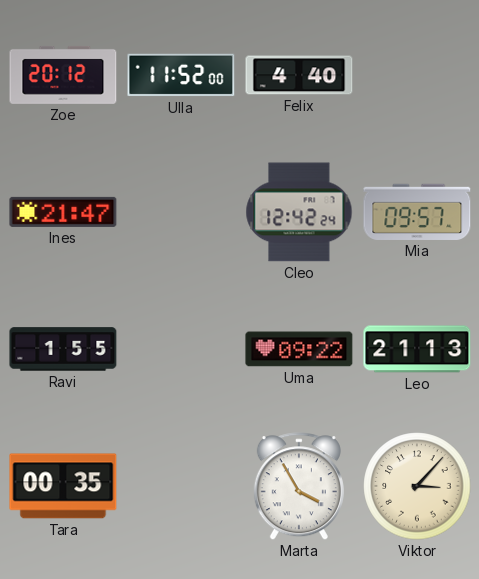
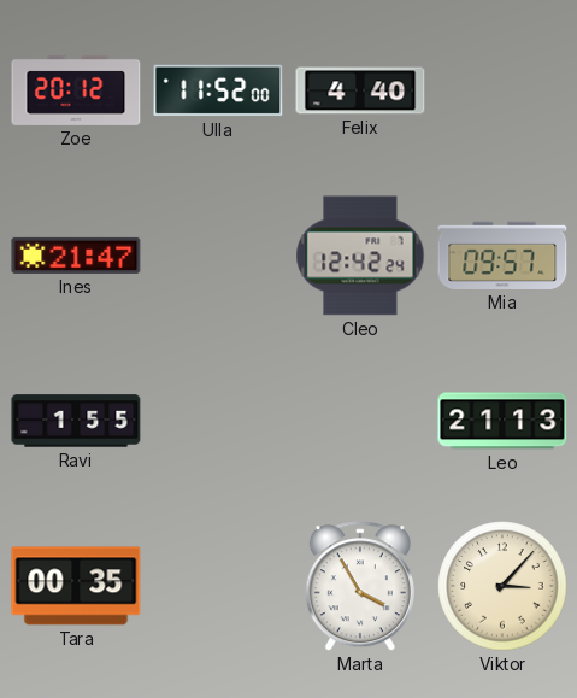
Uma: 09:22 -> none (299, 349)
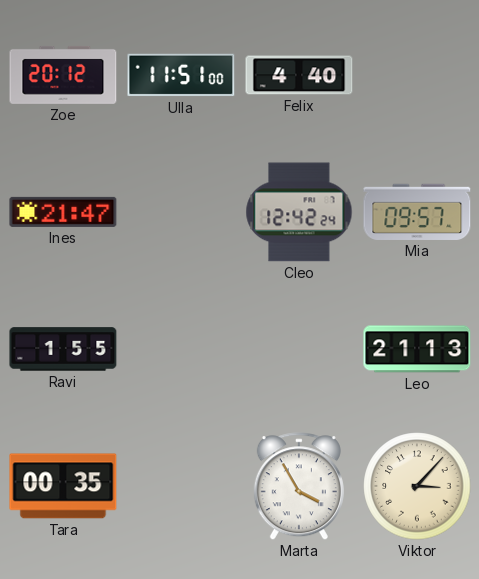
Ulla: 11:52 -> 11:51 (181, 75)
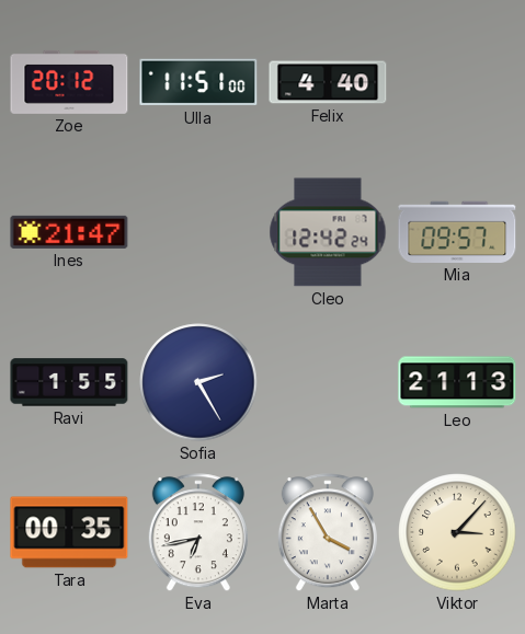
Sofia: none -> 2:25 (198, 382)
Eva: none -> 6:43 (198, 533)
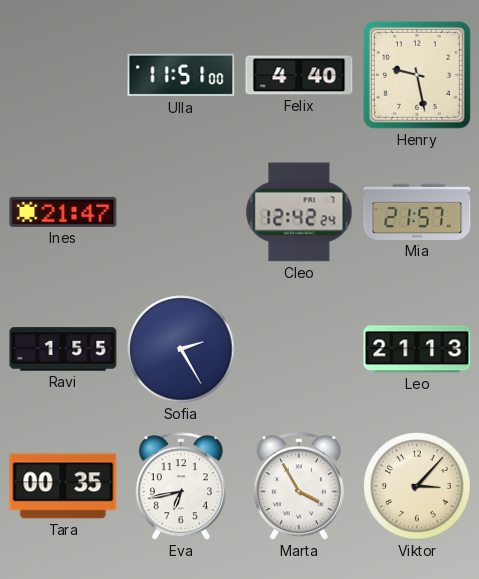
Zoe: 20:12 -> none (69, 82)
Henry: none -> 9:28 (417, 75)
Mia: 09:57 -> 21:57 (417, 212)
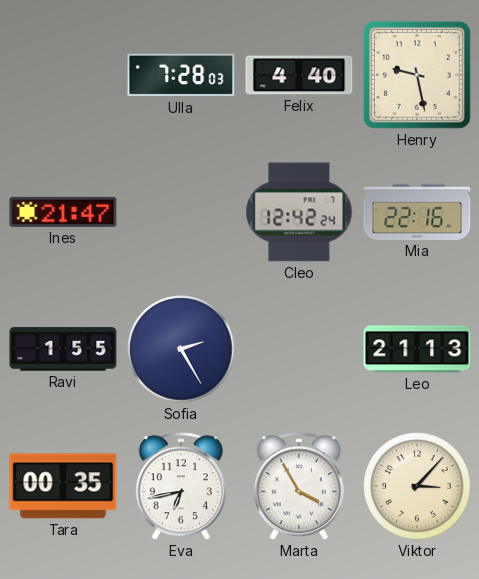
Ulla: 11:51 -> 7:28 (181, 75)
Mia: 21:57 -> 22:16 (417, 212)
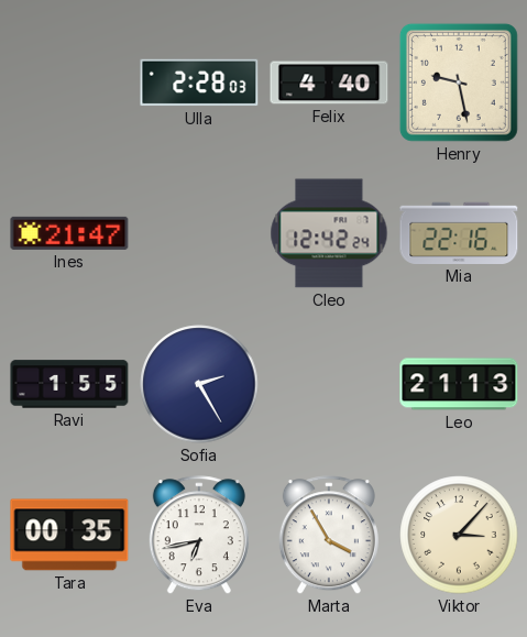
Ulla: 7:28 -> 2:28 (199, 83)
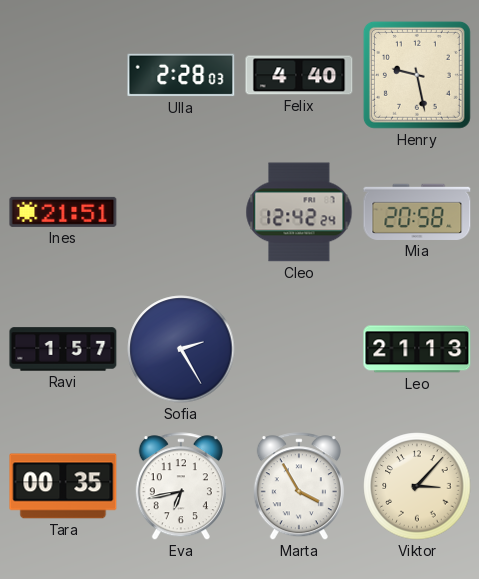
Ines: 21:47 -> 21:51 (63, 212)
Mia: 22:16 -> 20:58 (417, 212)
Ravi: 1:55 -> 1:57 (63, 349)
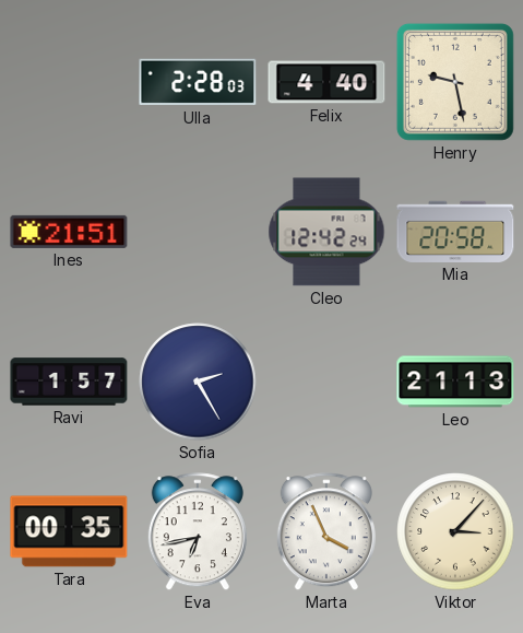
Marta: 3:55 -> 3:56 (326, 532)
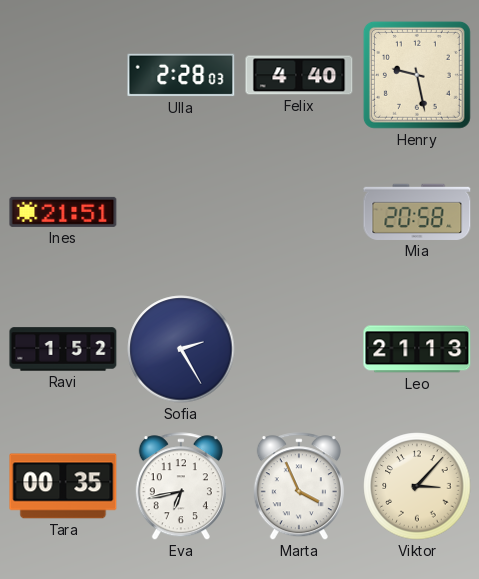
Cleo: 12:42 -> none (326, 232)
Ravi: 1:57 -> 1:52 (63, 349)
